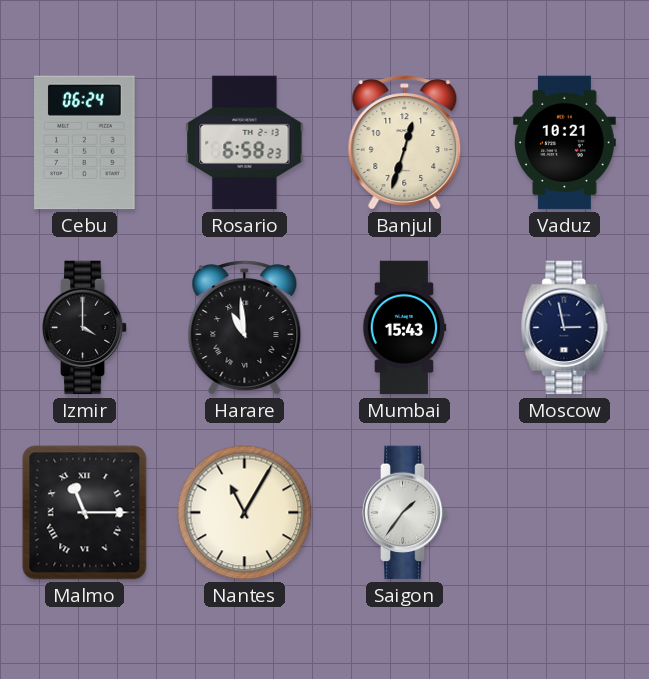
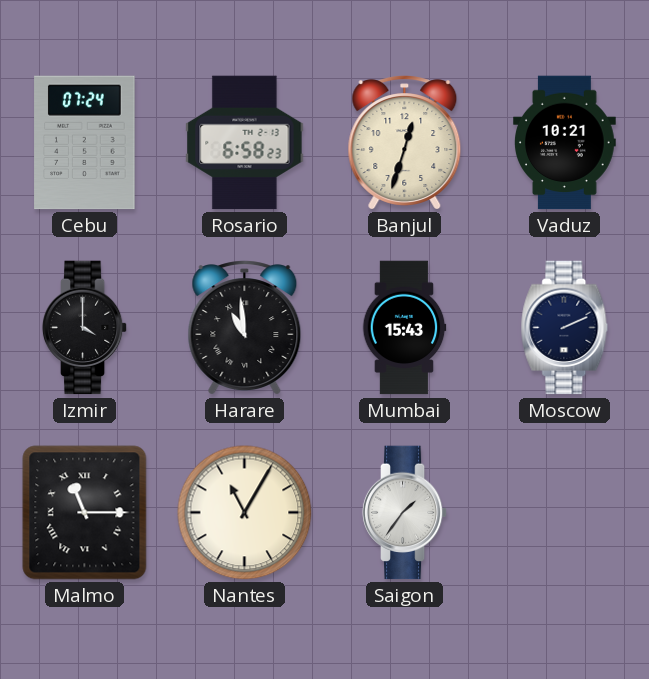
Cebu: 06:24 -> 07:24 (85, 143)
Moscow: 2:58 -> 2:11 (565, 328)
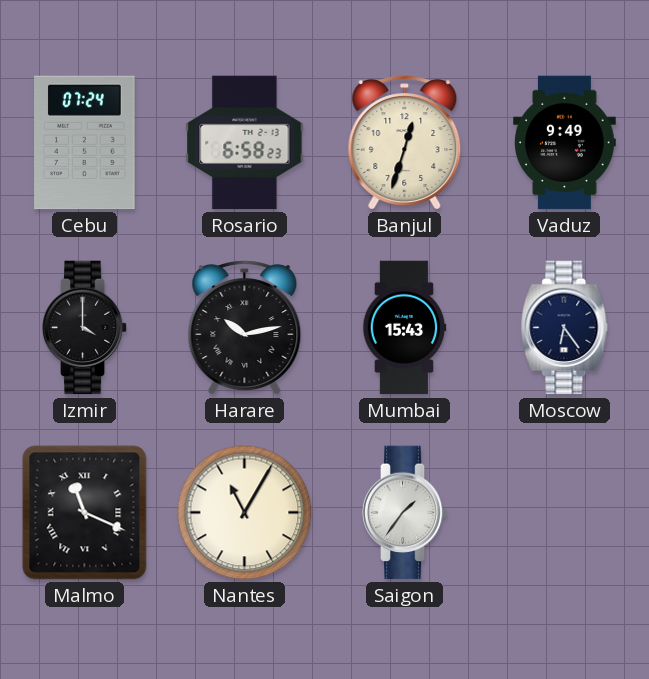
Vaduz: 10:21 -> 9:49 (565, 143)
Harare: 10:59 -> 10:13 (245, 328)
Moscow: 2:11 -> 6:24 (565, 328)
Malmo: 11:15 -> 11:19 (85, 513)
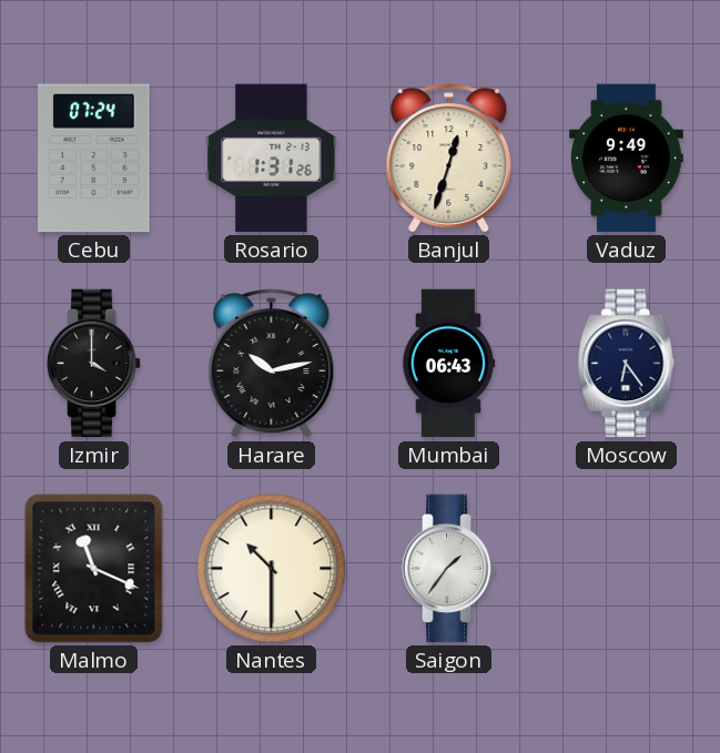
Rosario: 6:58 -> 1:31 (272, 159)
Mumbai: 15:43 -> 06:43 (448, 364)
Nantes: 11:05 -> 10:30 (272, 569)
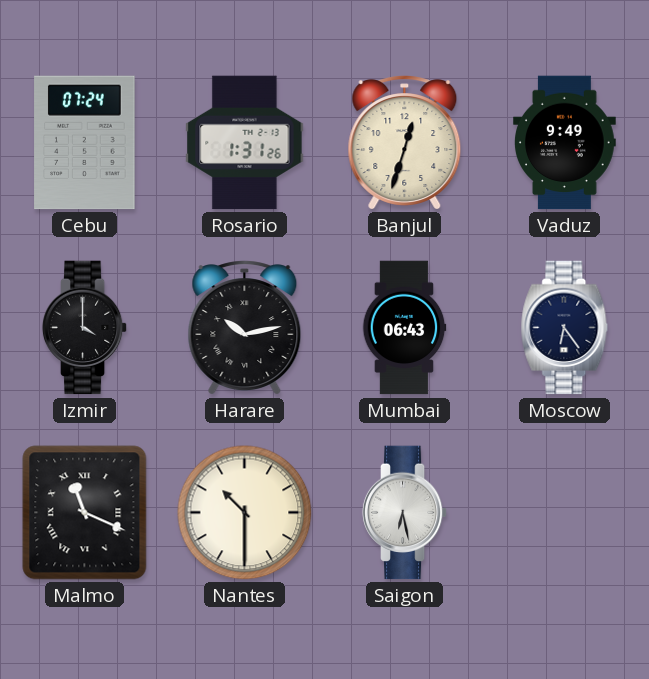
Saigon: 1:36 -> 6:28 (405, 513)
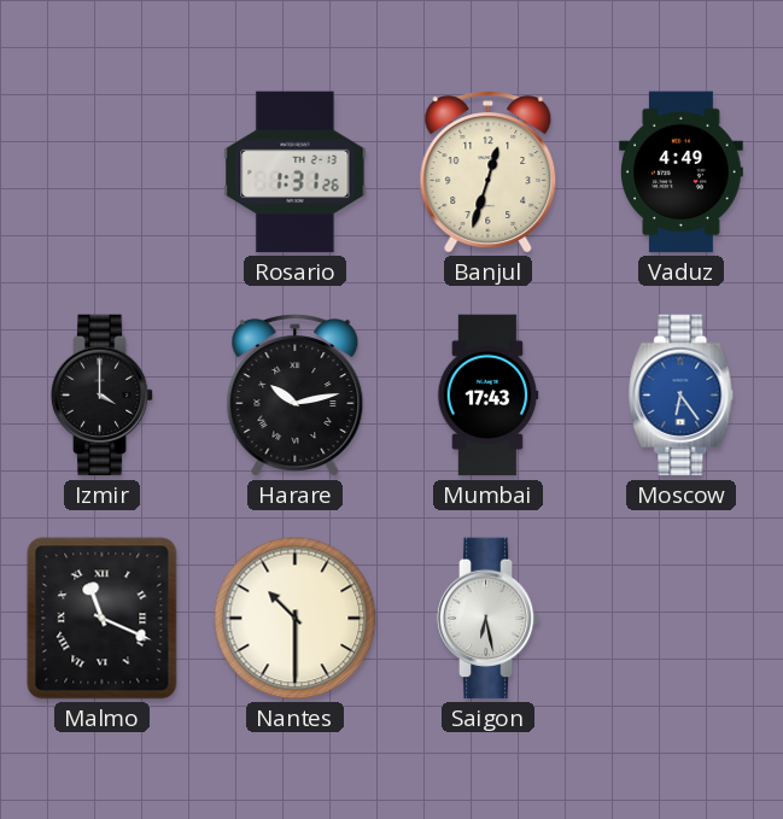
Cebu: 07:24 -> none (85, 143)
Vaduz: 9:49 -> 4:49 (682, 172)
Mumbai: 06:43 -> 17:43 (487, 396)
Moscow dial: navy -> blue (682, 396)
